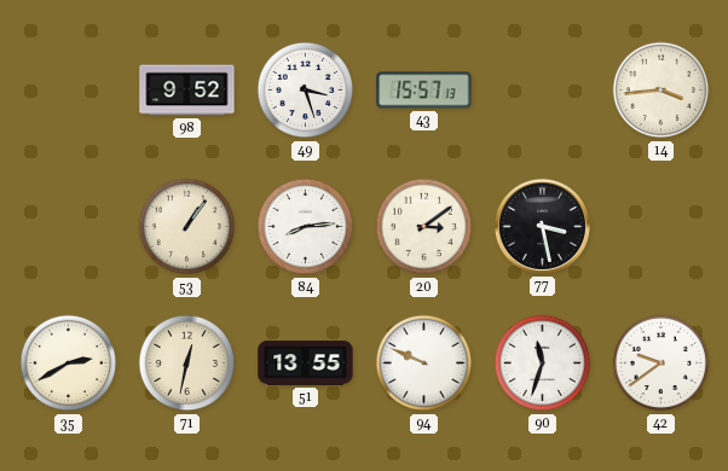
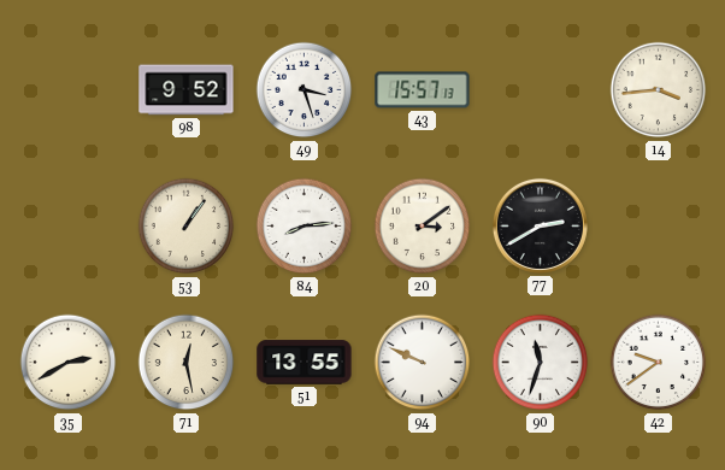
77: 3:28 -> 2:40 (540, 225)
71: 12:32 -> 12:28 (187, 363)
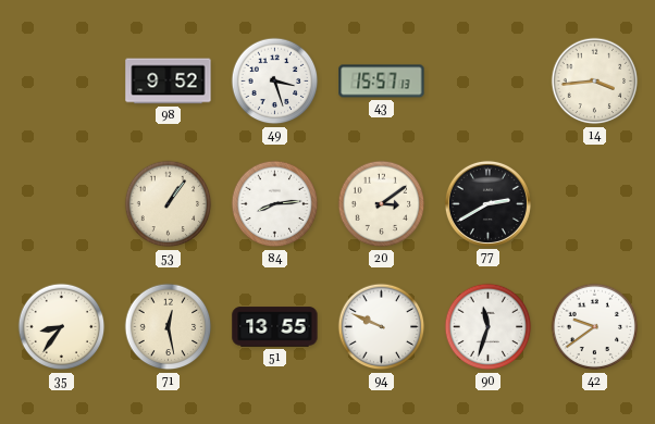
35: 2:40 -> 8:36 (62, 327)
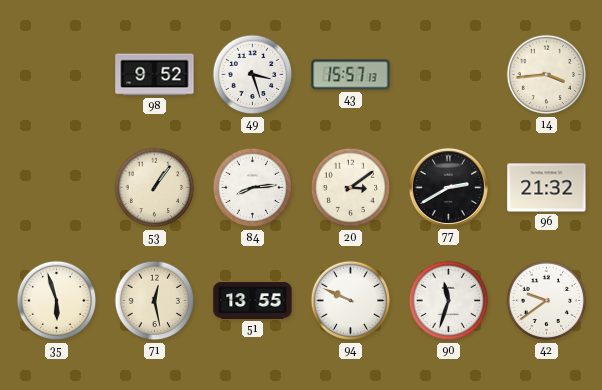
96: none -> 21:32 (547, 188)
35: 8:36 -> 5:57 (57, 301)
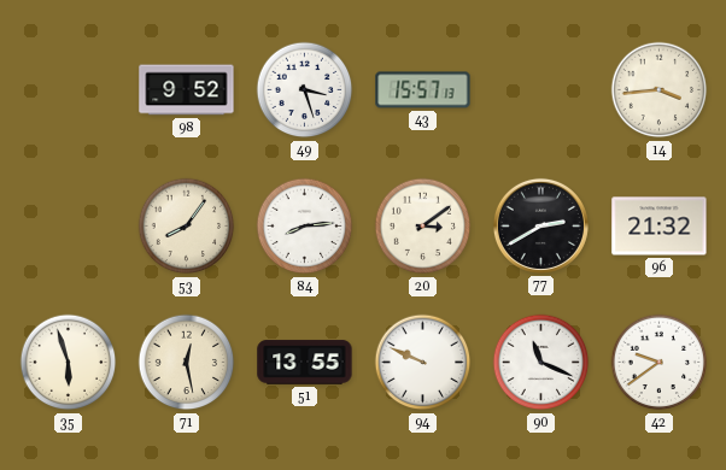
53: 1:06 -> 8:06 (187, 227)
90: 11:33 -> 11:19 (541, 363)
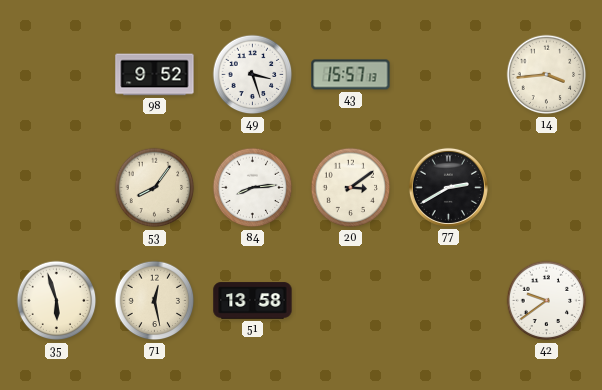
96: 21:32 -> none (660, 227)
51: 13:55 -> 13:58 (253, 301)
94: 9:49 -> none (423, 363)
90: 11:19 -> none (541, 363)
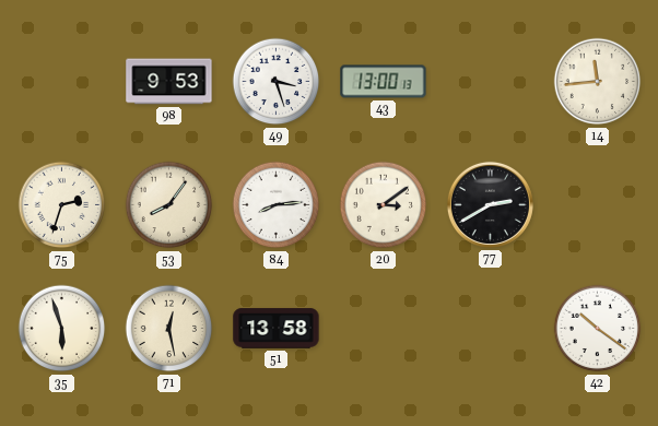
98: 9:52 -> 9:53 (169, 82)
43: 15:57 -> 13:00 (384, 82)
14: 3:44 -> 11:44 (598, 82)
75: none -> 2:33 (62, 205)
42: 9:39 -> 10:21 (598, 329)
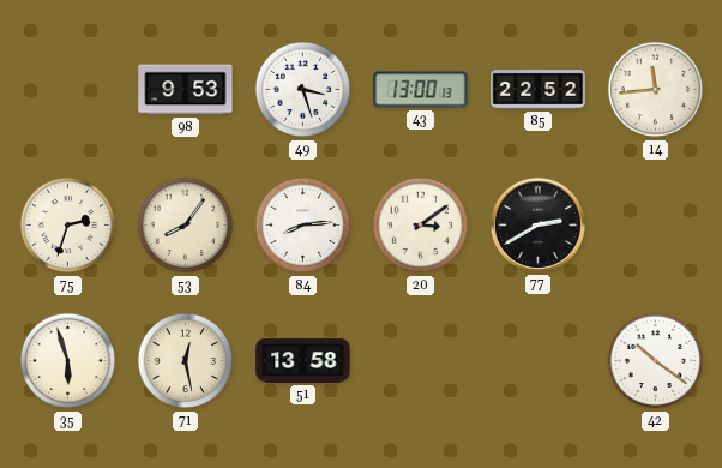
85: none -> 22:52 (539, 90)
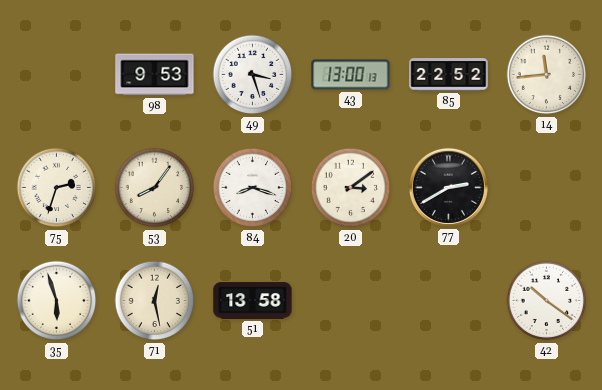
84: 8:14 -> 8:18 (253, 188)
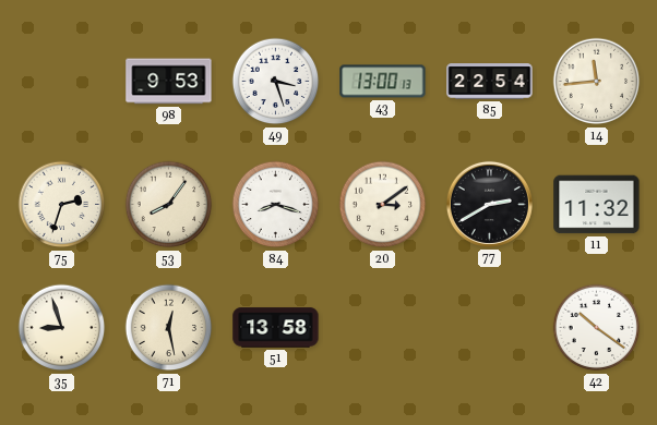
85: 22:52 -> 22:54 (490, 82)
11: none -> 11:32 (597, 205)
35: 5:57 -> 8:57 (62, 328)
